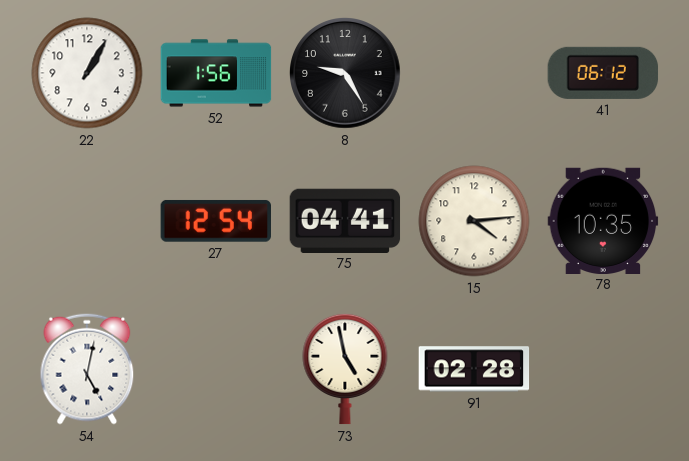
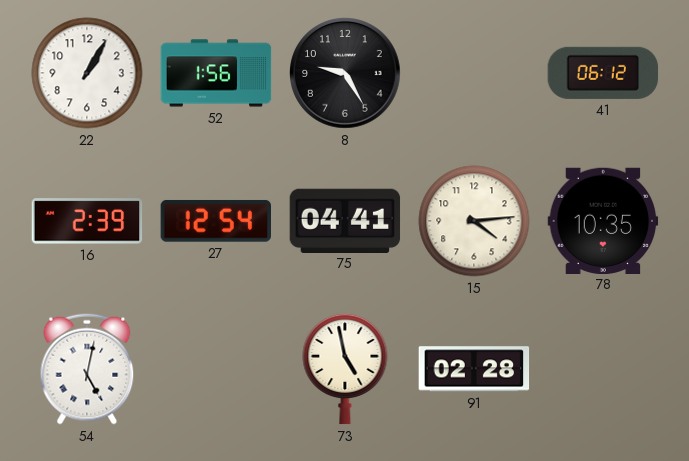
16: none -> 2:39 (87, 221)
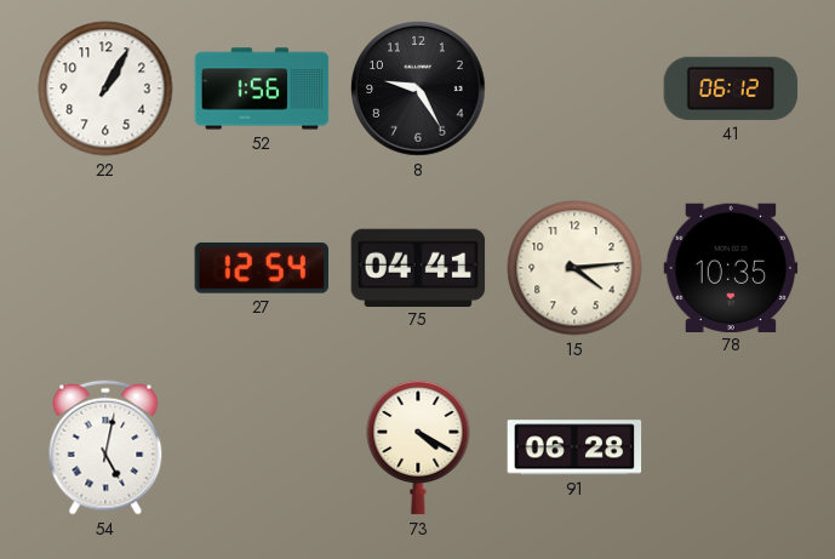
16: 2:39 -> none (87, 221)
73: 4:58 -> 4:20 (418, 447)
91: 02:28 -> 06:28 (574, 447)
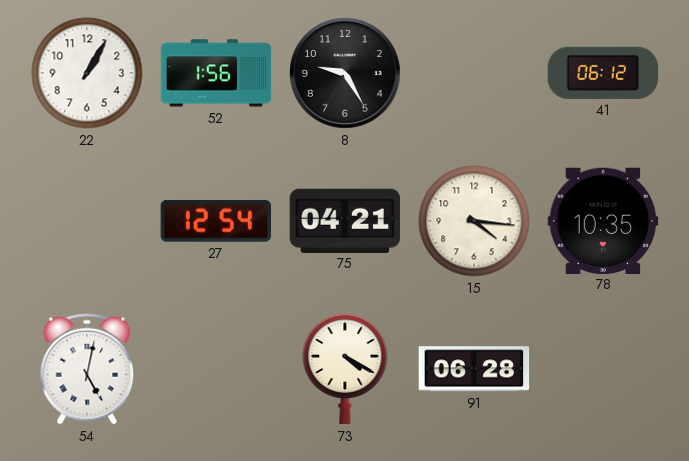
75: 04:41 -> 04:21 (345, 220)
15: 4:14 -> 4:16 (474, 221)
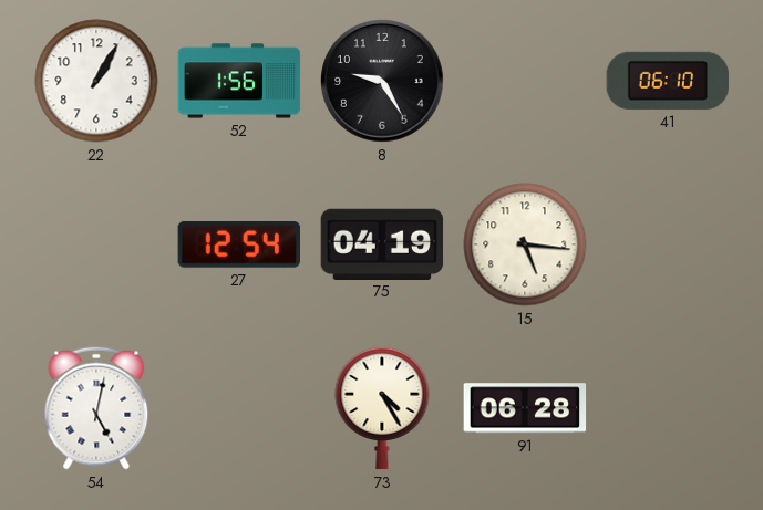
41: 06:12 -> 06:10 (668, 81)
75: 04:21 -> 04:19 (382, 243)
15: 4:16 -> 5:16 (525, 244)
78: 10:35 -> none (603, 220)
73: 4:20 -> 4:25 (382, 408)
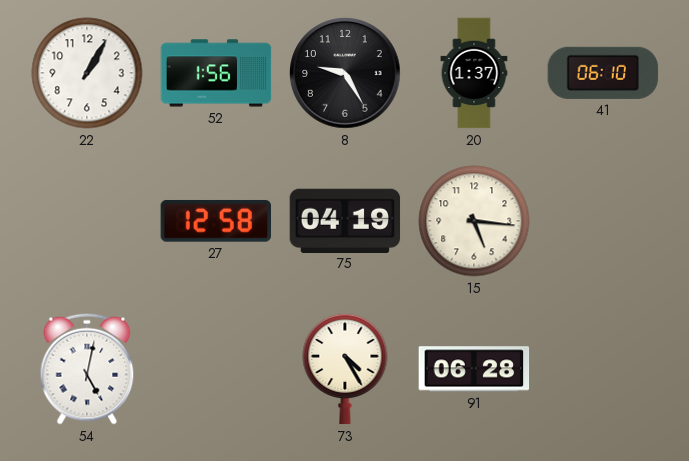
20: none -> 1:37 (474, 73)
27: 12:54 -> 12:58 (215, 221)
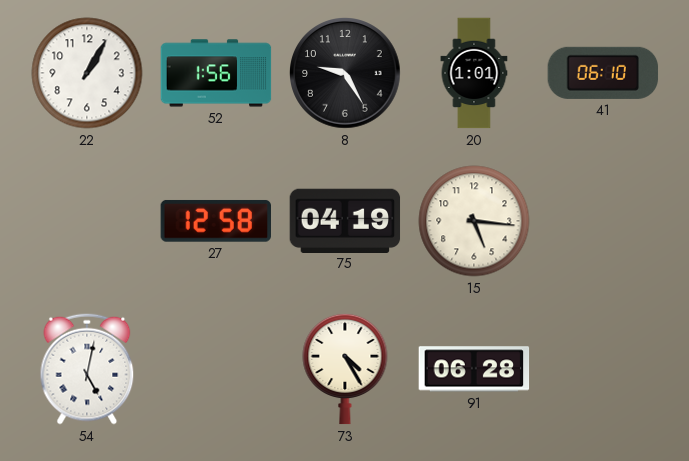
20: 1:37 -> 1:01 (474, 73)
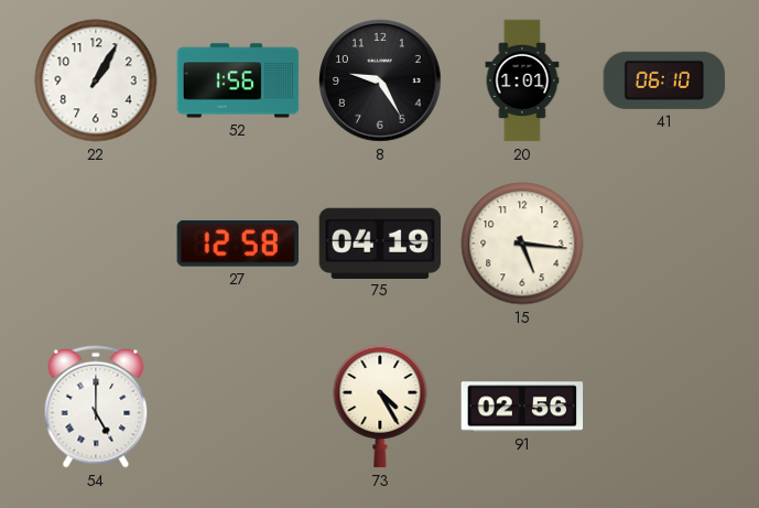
54: 5:02 -> 5:00 (96, 407)
91: 06:28 -> 02:56 (522, 407)
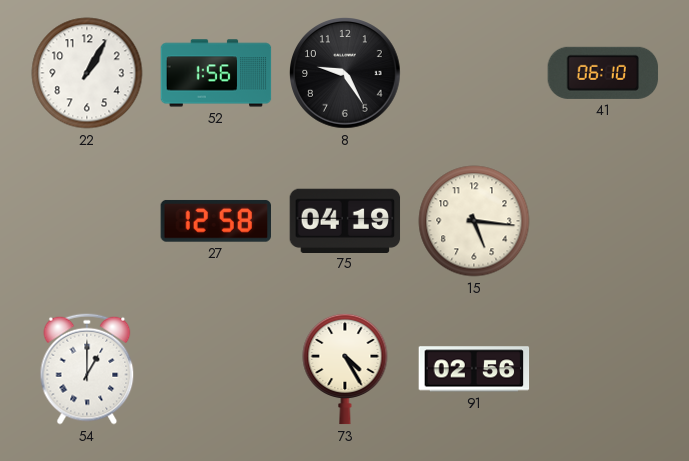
20: 1:01 -> none (522, 80)
54: 5:00 -> 1:00 (87, 369)
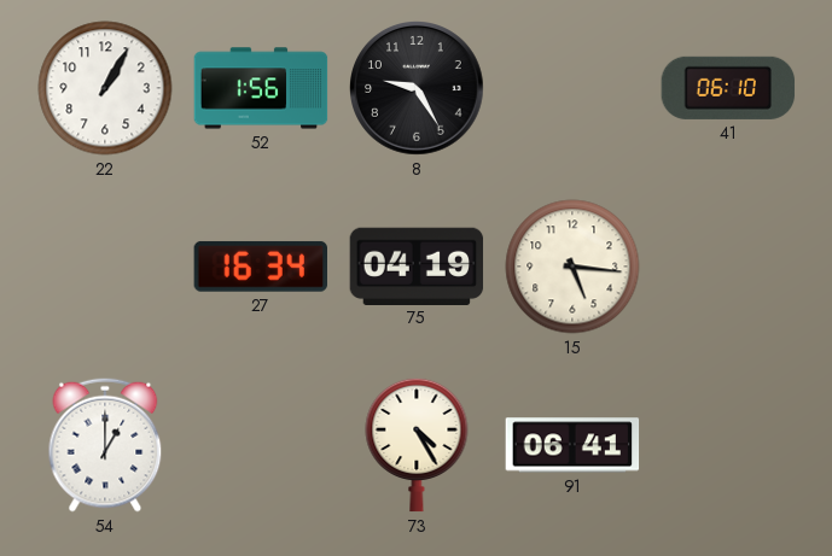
27: 12:58 -> 16:34 (260, 267)
91: 02:56 -> 06:41 (572, 445)
